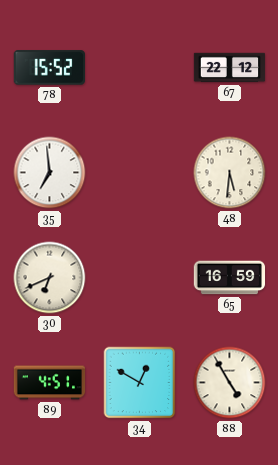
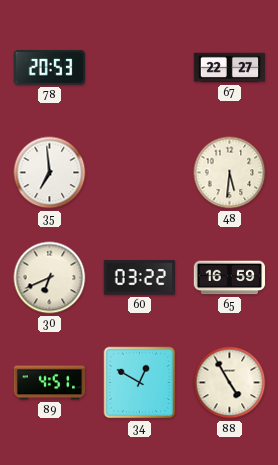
78: 15:52 -> 20:53 (49, 68)
67: 22:12 -> 22:27 (230, 68)
60: none -> 03:22 (139, 278)
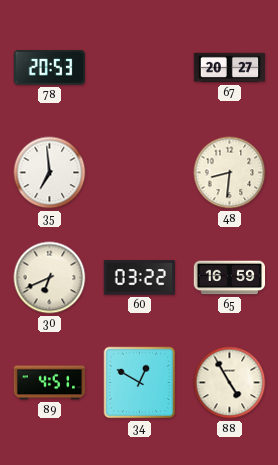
67: 22:27 -> 20:27 (230, 68)
48: 5:31 -> 8:31 (230, 173)
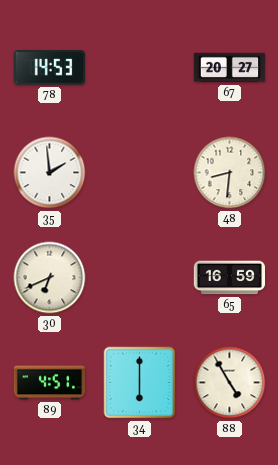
78: 20:53 -> 14:53 (49, 68)
35: 6:59 -> 1:59 (50, 173)
60: 03:22 -> none (139, 278)
34: 12:50 -> 6:00 (140, 383)
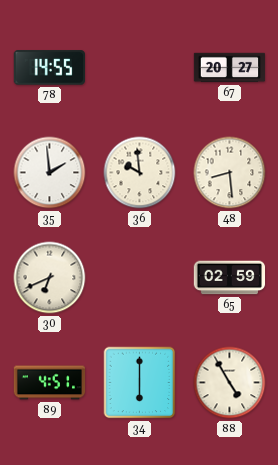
78: 14:53 -> 14:55 (49, 68)
36: none -> 9:59 (140, 173)
48: 8:31 -> 8:29 (230, 173)
65: 16:59 -> 02:59 (230, 278)
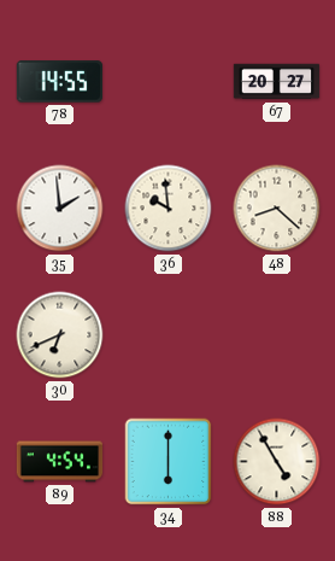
48: 8:29 -> 8:22 (277, 209)
65: 02:59 -> none (230, 278)
89: 4:51 -> 4:54 (60, 462)
